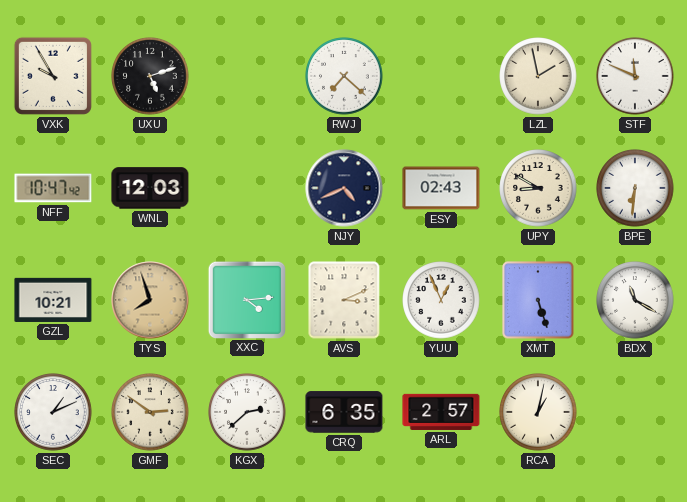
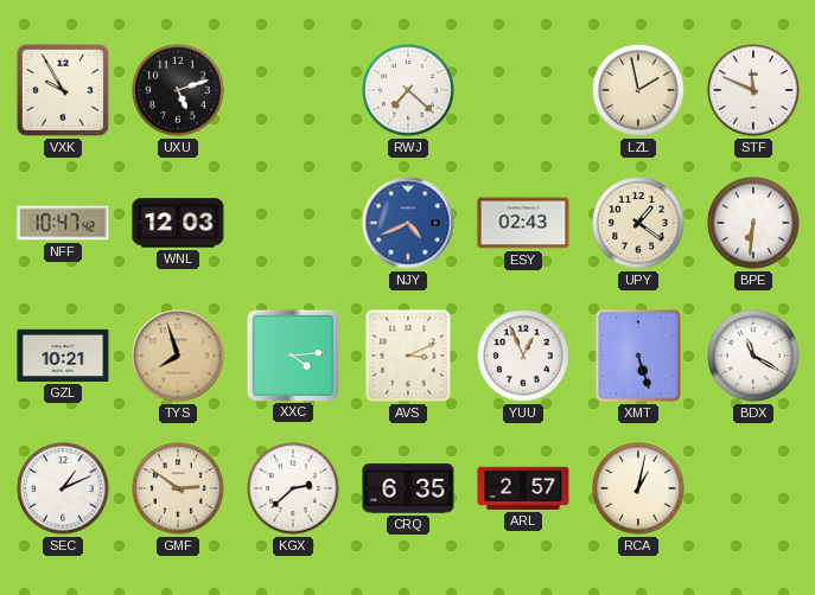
NJY dial: navy -> blue (408, 223)
UPY: 8:50 -> 1:21 (638, 223)
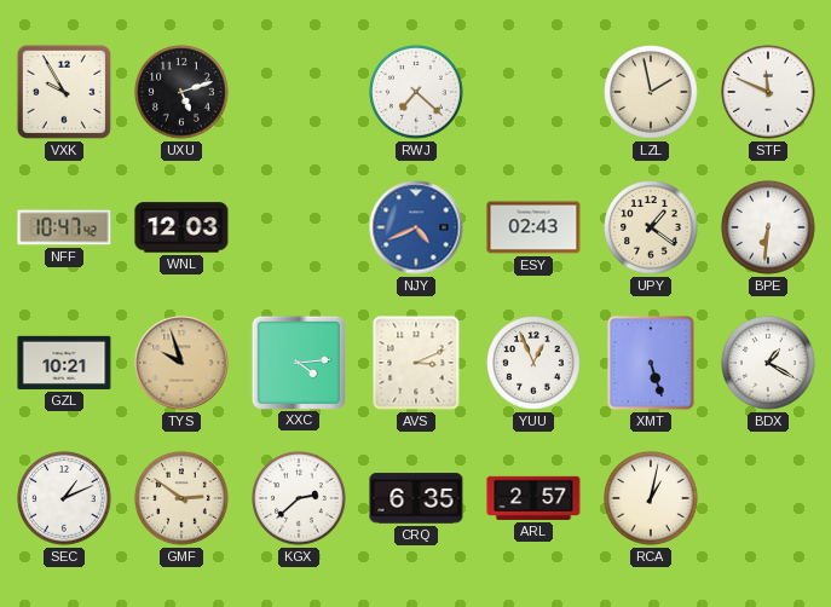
TYS: 7:57 -> 9:57 (181, 363)
BDX: 11:20 -> 1:20 (768, 363)
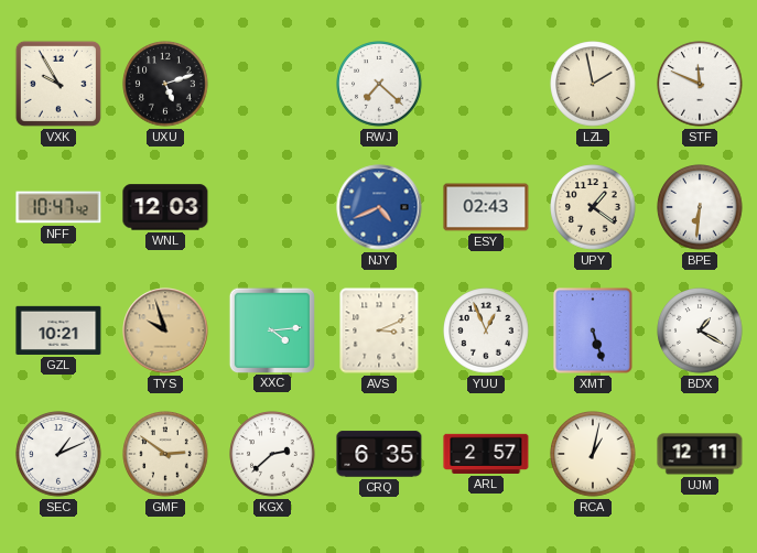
UJM: none -> 12:11 (700, 454)
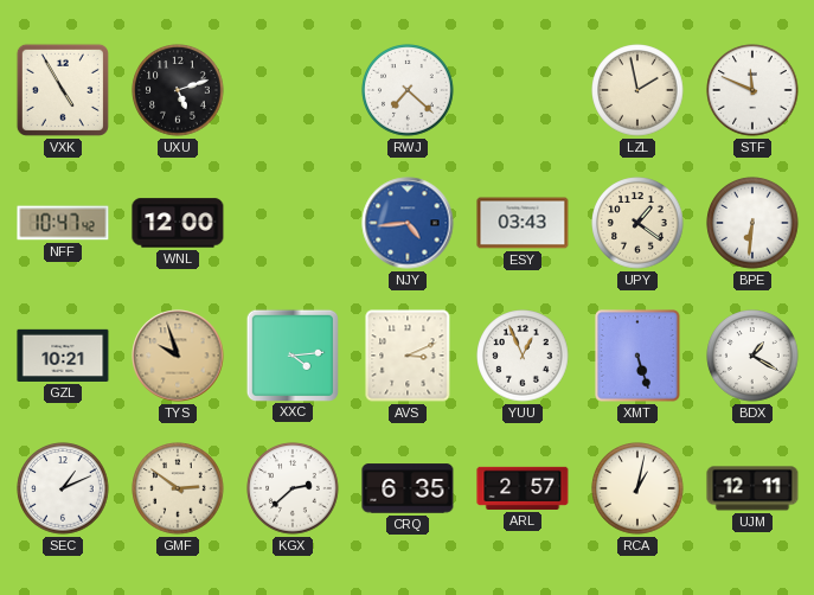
VXK: 9:55 -> 4:55 (63, 90)
WNL: 12:03 -> 12:00 (178, 223)
NJY: 4:41 -> 4:44 (408, 223)
ESY: 02:43 -> 03:43 (523, 223)
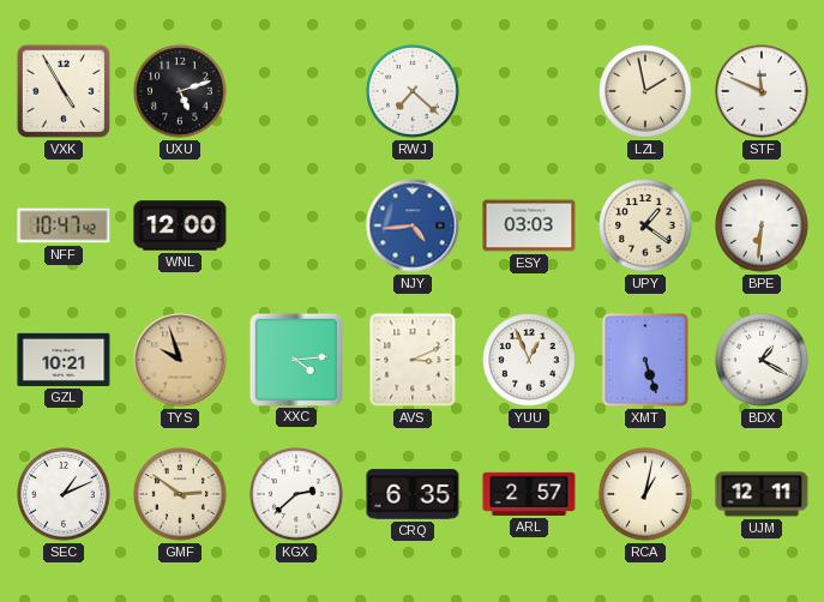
ESY: 03:43 -> 03:03 (529, 225)
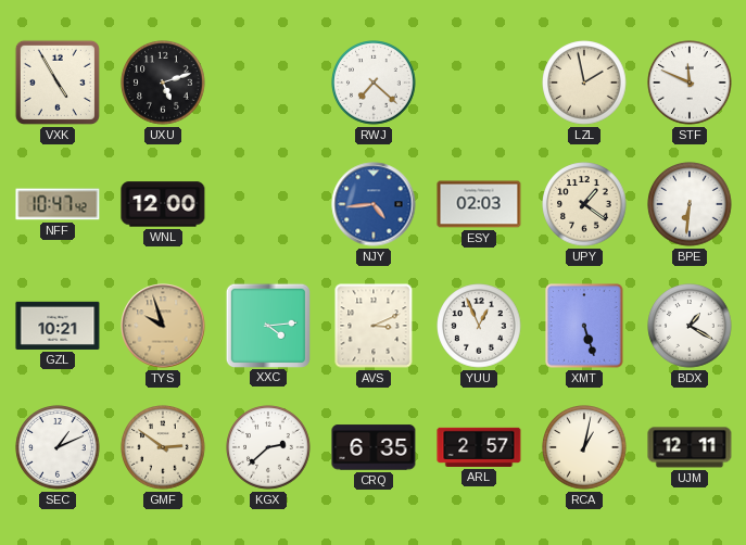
ESY: 03:03 -> 02:03 (479, 204)
